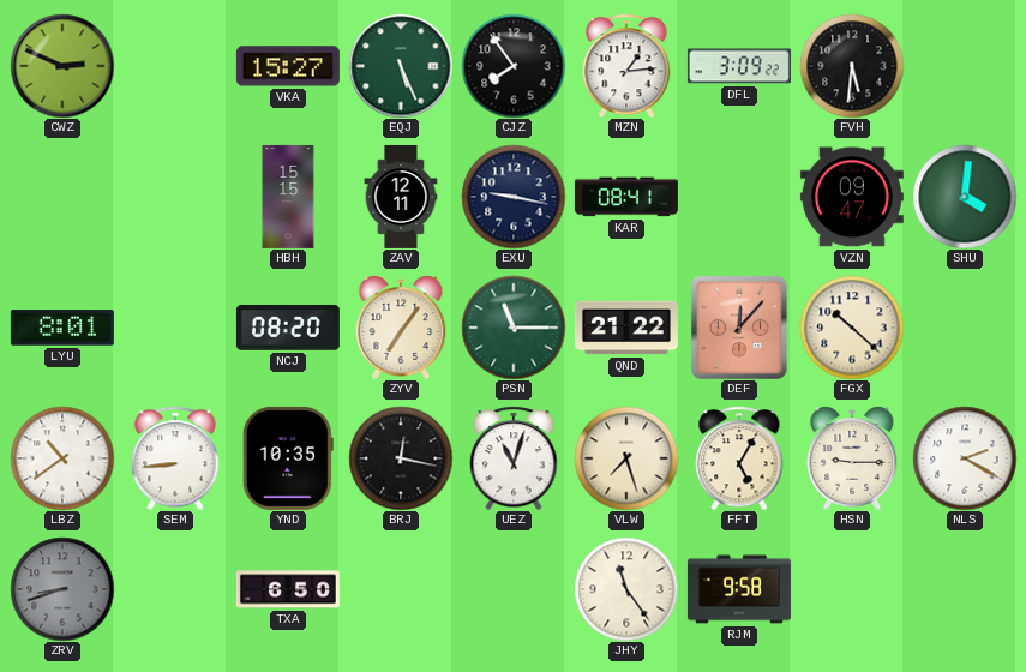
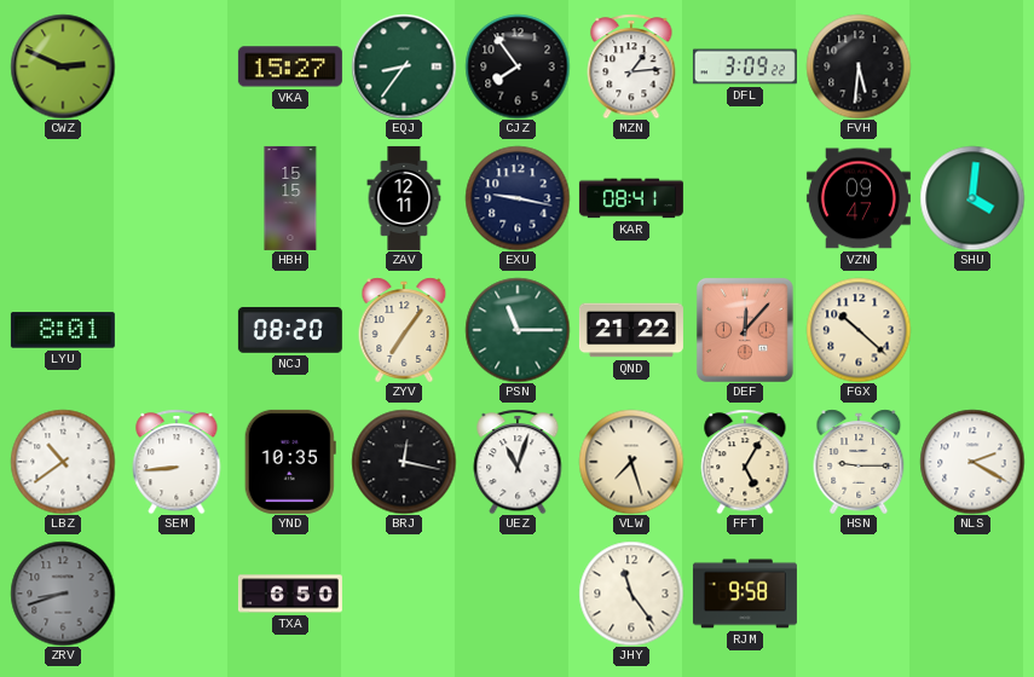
EQJ: 5:26 -> 8:36 (404, 66)
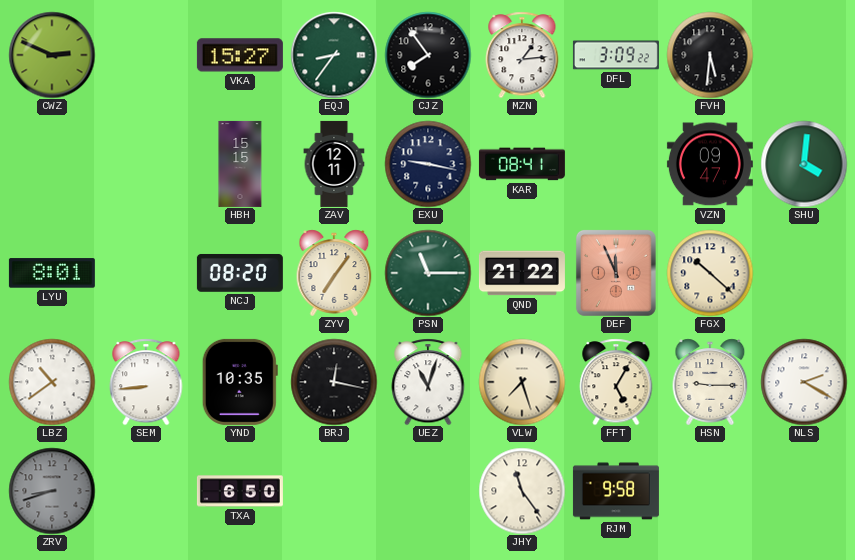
DEF: 12:07 -> 11:56 (616, 273)
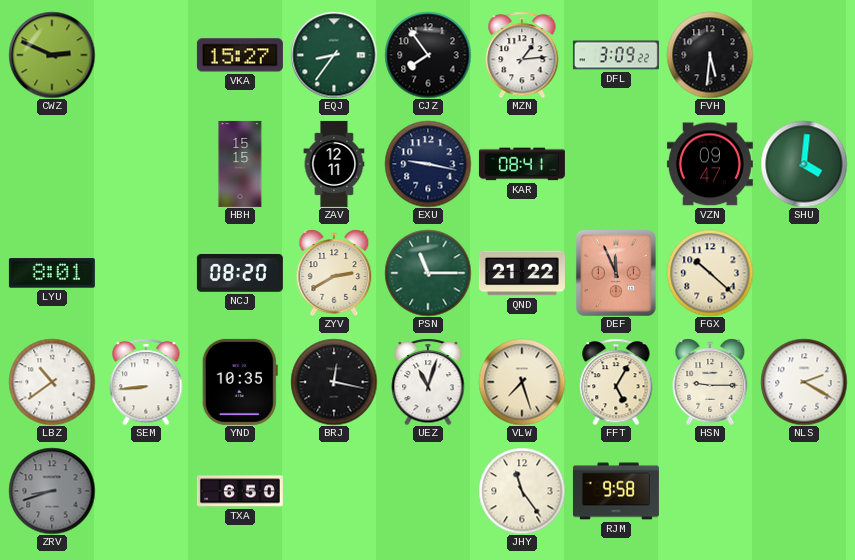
ZYV: 7:06 -> 2:40 (334, 273)
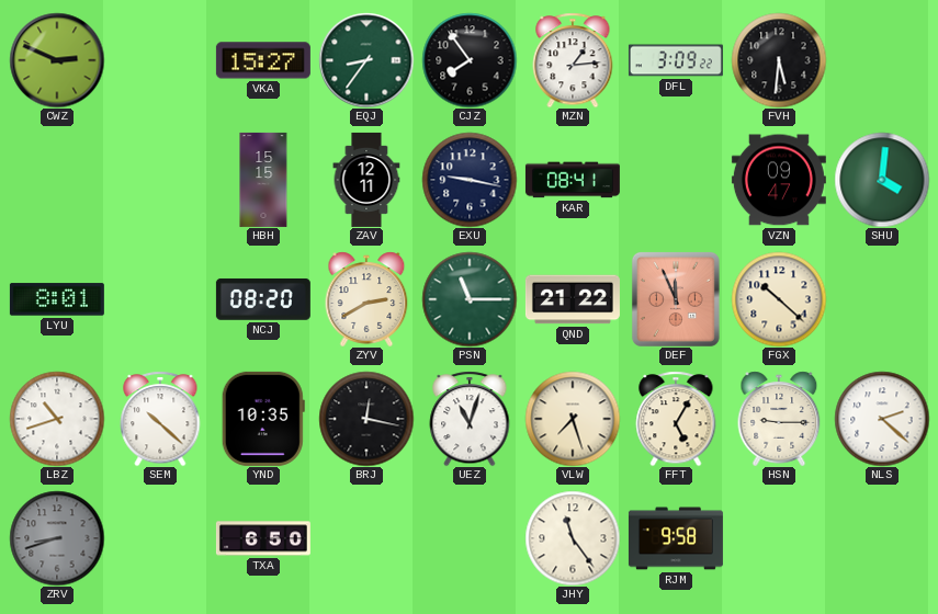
LBZ: 10:39 -> 10:42 (57, 419)
SEM: 8:44 -> 10:22 (160, 419)
NLS: 2:20 -> 2:22 (882, 419)
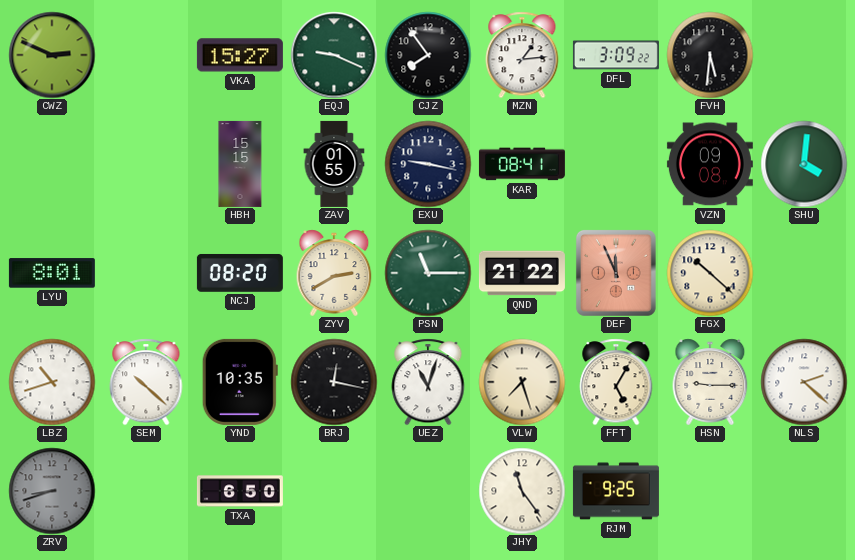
EQJ: 8:36 -> 9:19 (334, 55)
ZAV: 12:11 -> 01:55 (334, 164)
VZN: 09:47 -> 09:08 (710, 164)
RJM: 9:58 -> 9:25 (616, 491)
